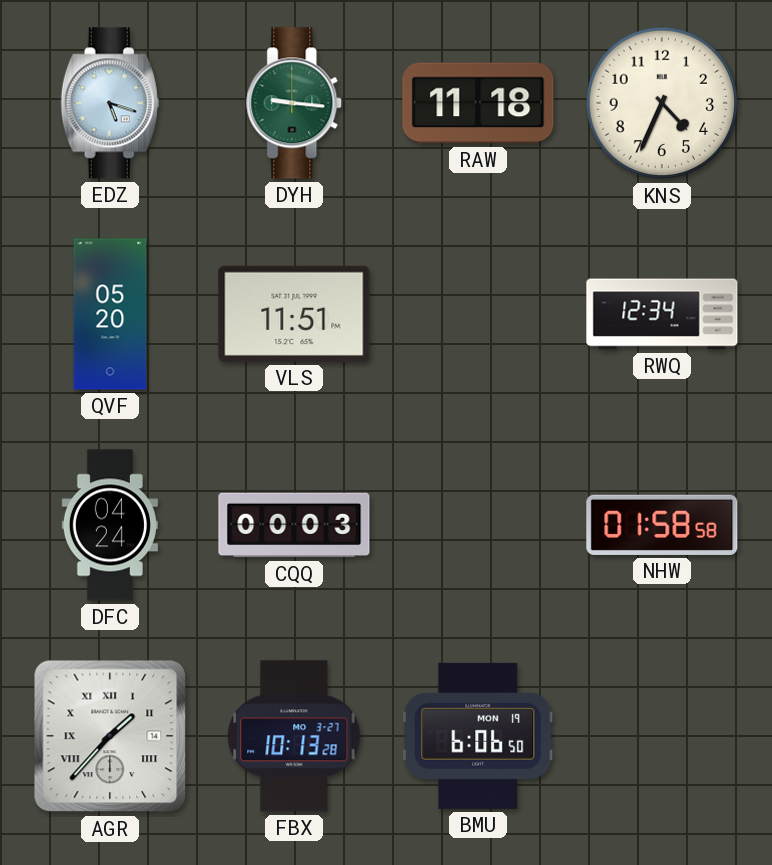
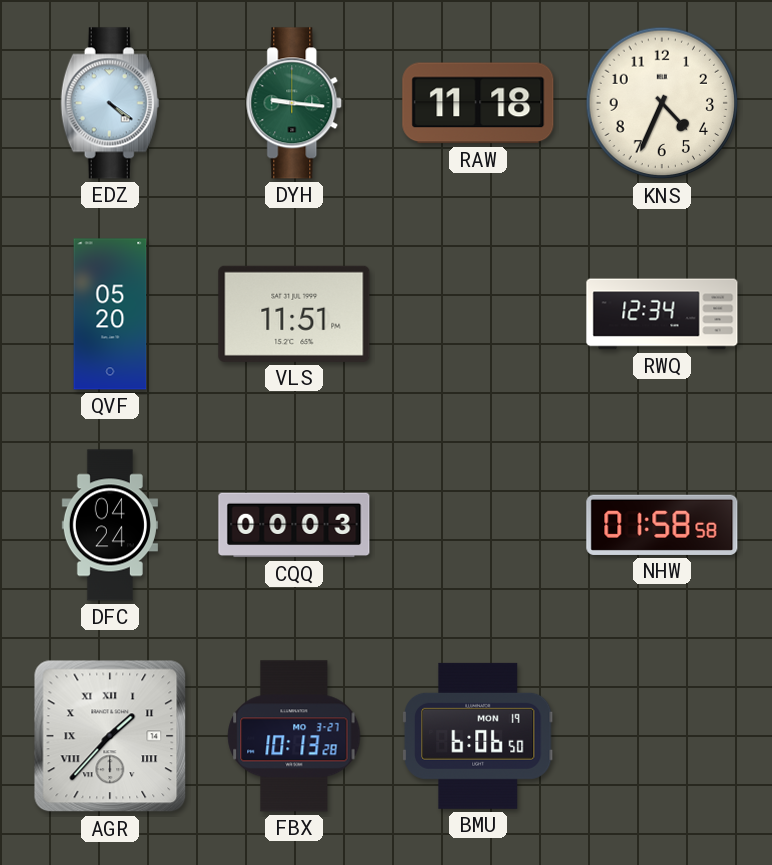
EDZ: 5:18 -> 4:21 (110, 103)
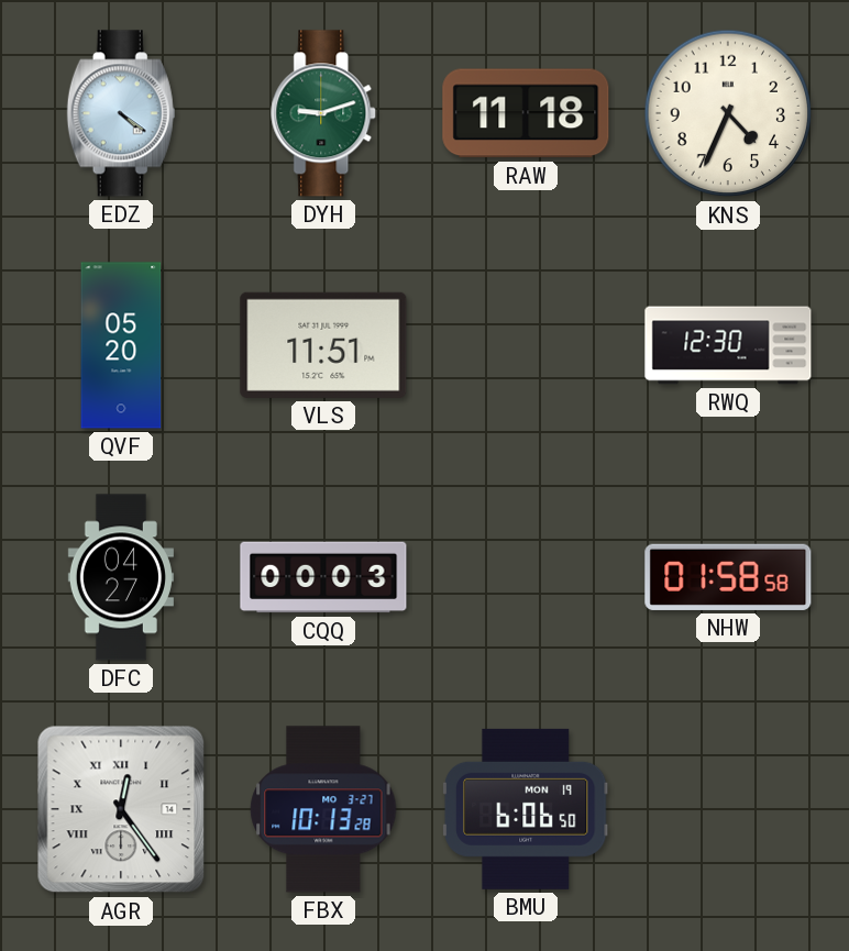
DYH: 9:16 -> 9:12 (324, 113)
RWQ: 12:34 -> 12:30 (728, 345)
DFC: 04:24 -> 04:27 (121, 577)
AGR: 1:37 -> 12:24 (121, 809)
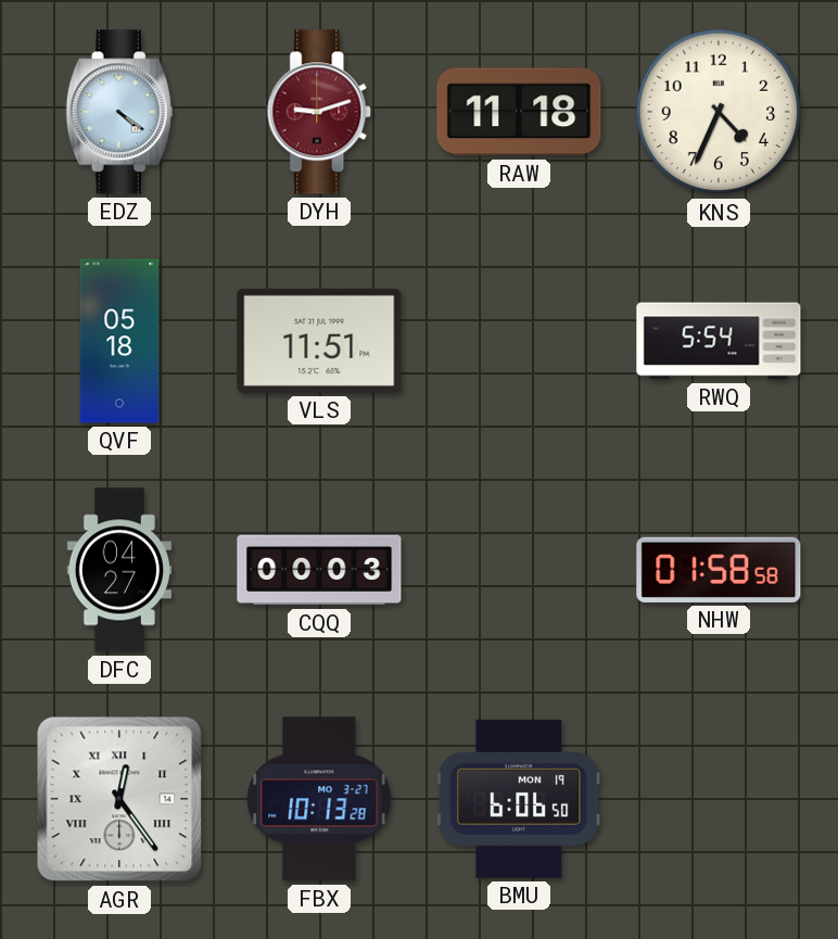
DYH dial: green -> burgundy (320, 112)
QVF: 05:20 -> 05:18 (119, 341)
RWQ: 12:30 -> 5:54 (719, 341)
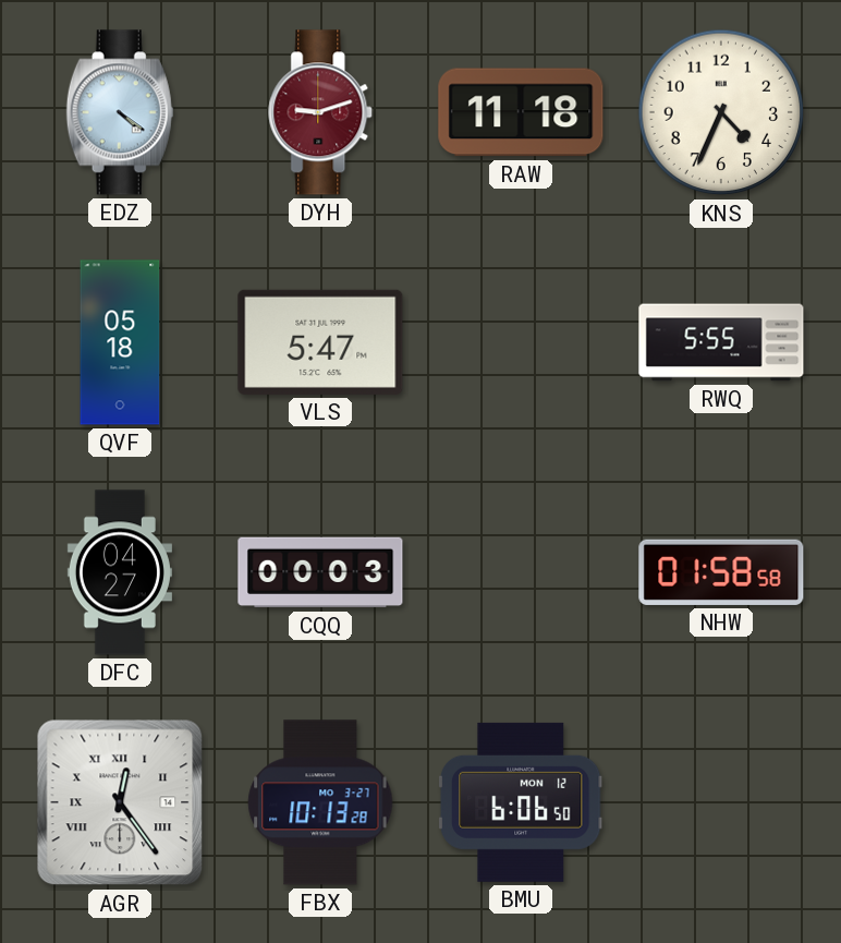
VLS: 11:51 -> 5:47 (320, 342)
RWQ: 5:54 -> 5:55 (721, 342)
BMU date: MON 19 -> MON 12 (521, 802)
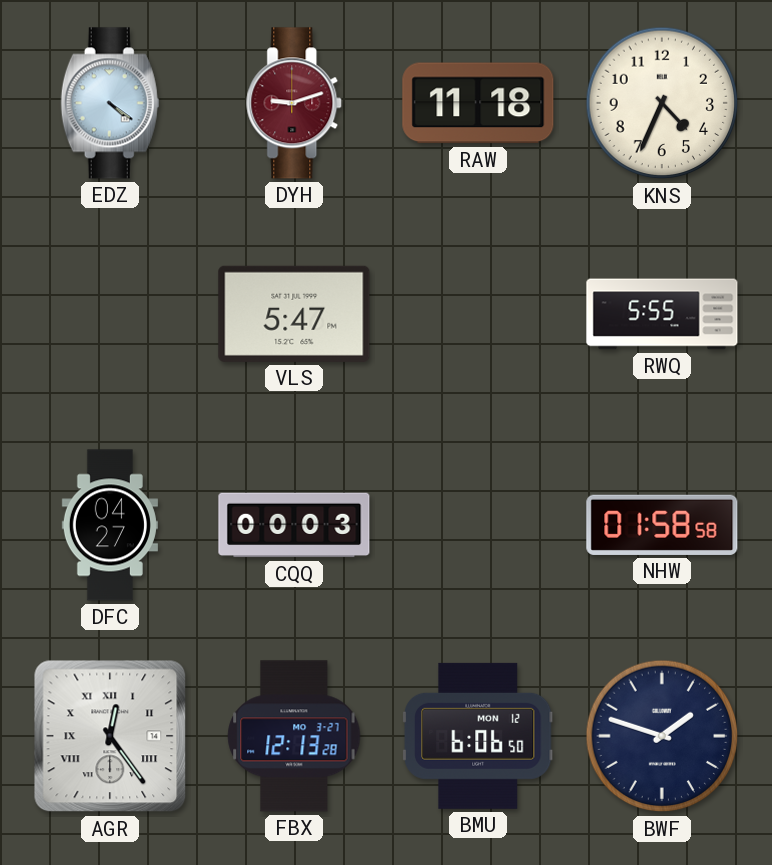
QVF: 05:18 -> none (120, 342)
FBX: 10:13 -> 12:13 (294, 736)
BWF: none -> 1:48 (662, 736)
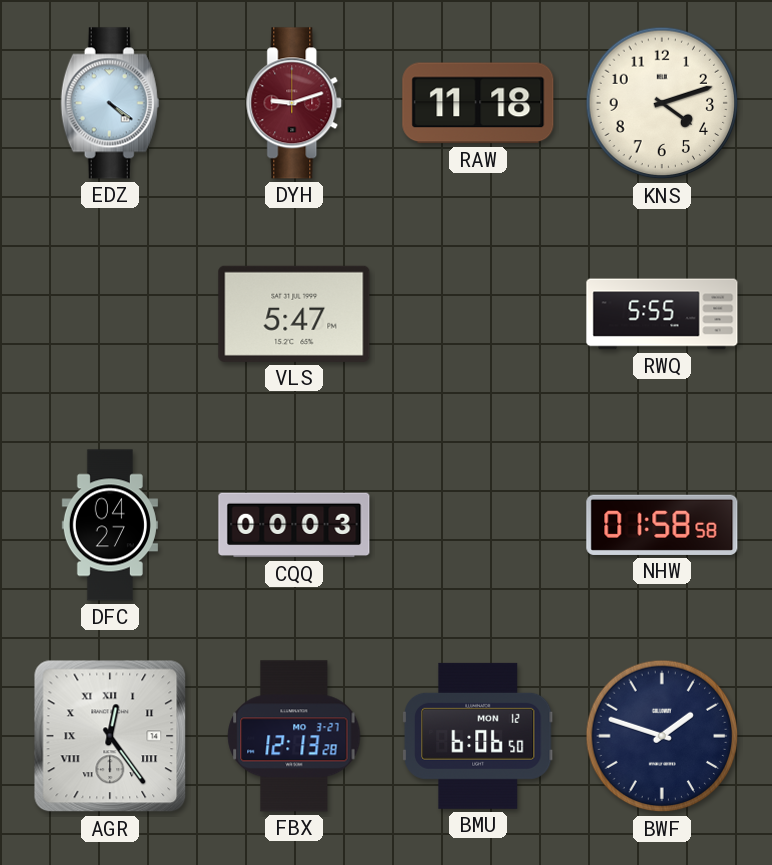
KNS: 4:34 -> 4:12 (662, 103)
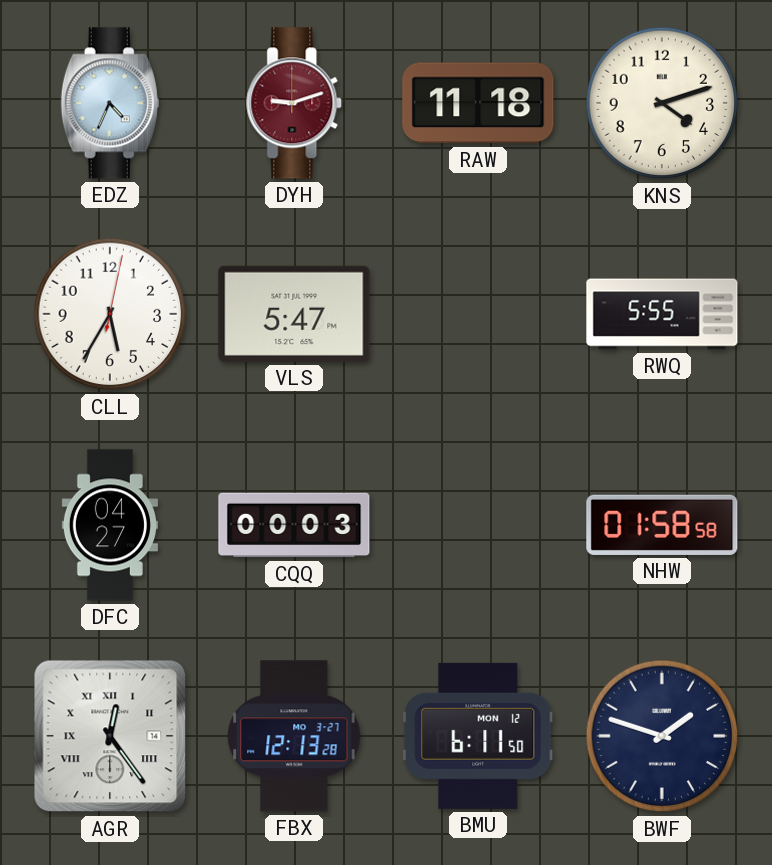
EDZ: 4:21 -> 4:34 (110, 103)
CLL: none -> 5:35 (110, 314)
BMU: 6:06 -> 6:11 (478, 736)
